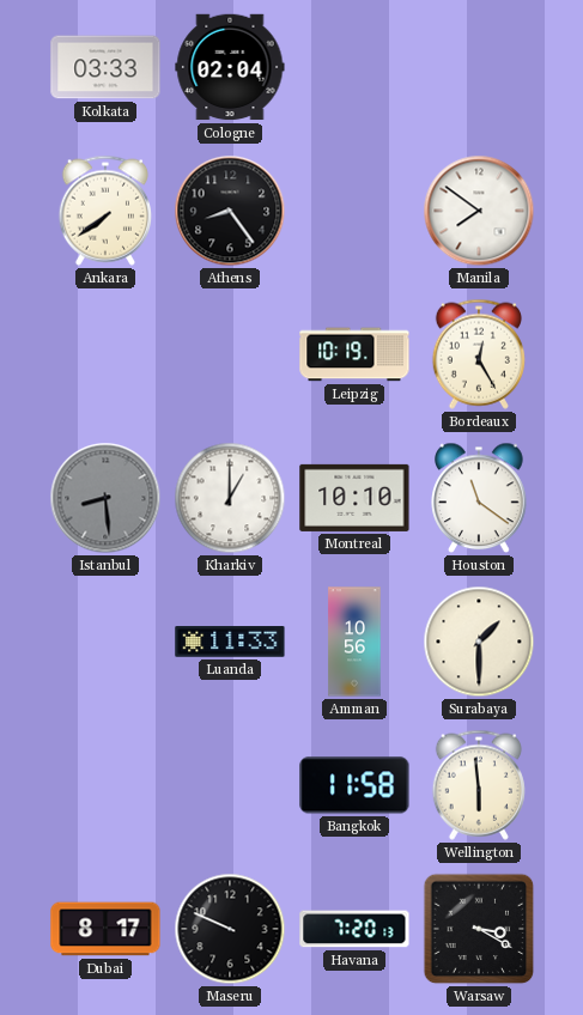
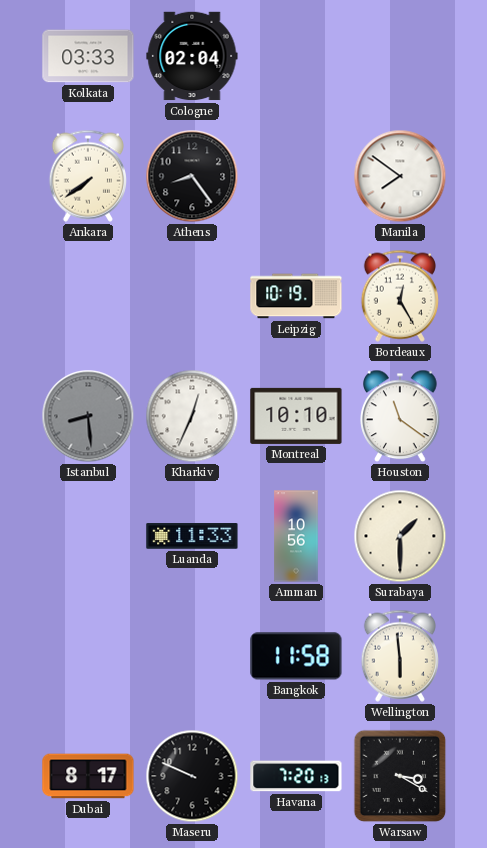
Kharkiv: 1:00 -> 12:34 (192, 416)
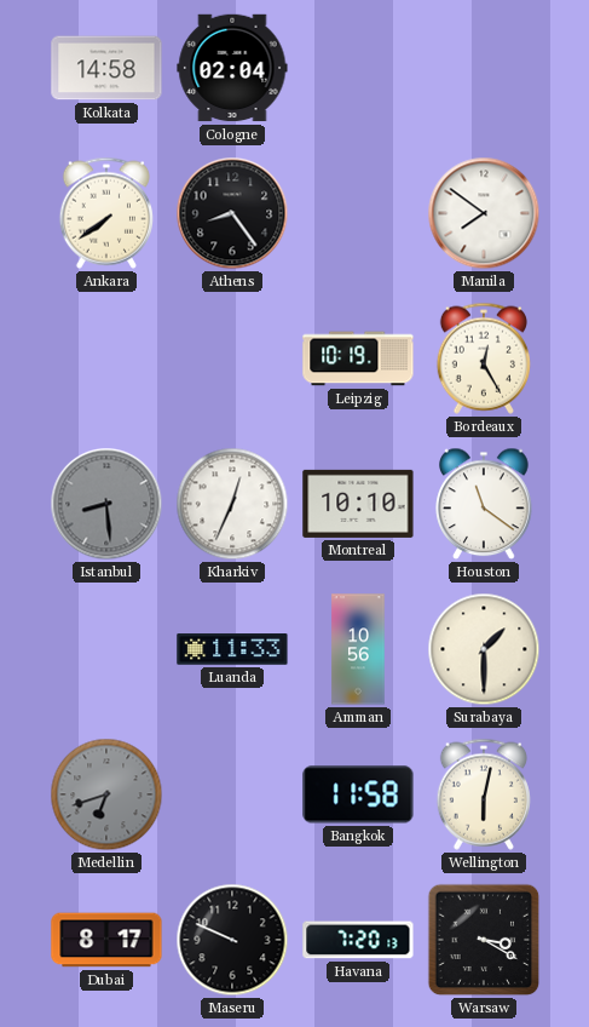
Kolkata: 03:33 -> 14:58 (106, 68)
Medellin: none -> 6:42 (106, 794)
Wellington: 5:59 -> 6:02 (484, 794)
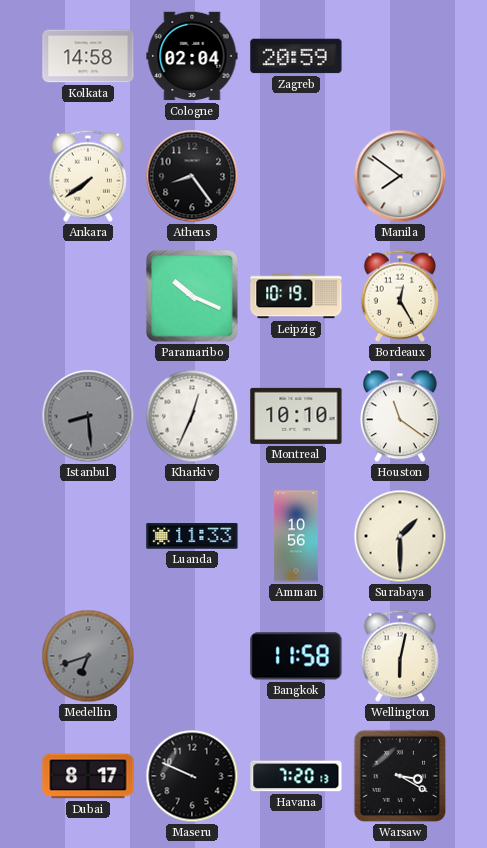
Zagreb: none -> 20:59 (296, 56)
Paramaribo: none -> 10:19 (193, 297)
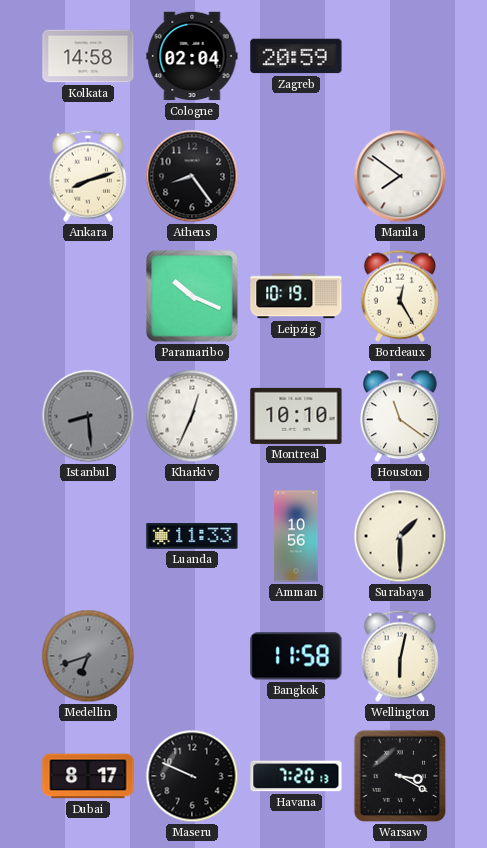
Ankara: 7:39 -> 8:12 (88, 176)
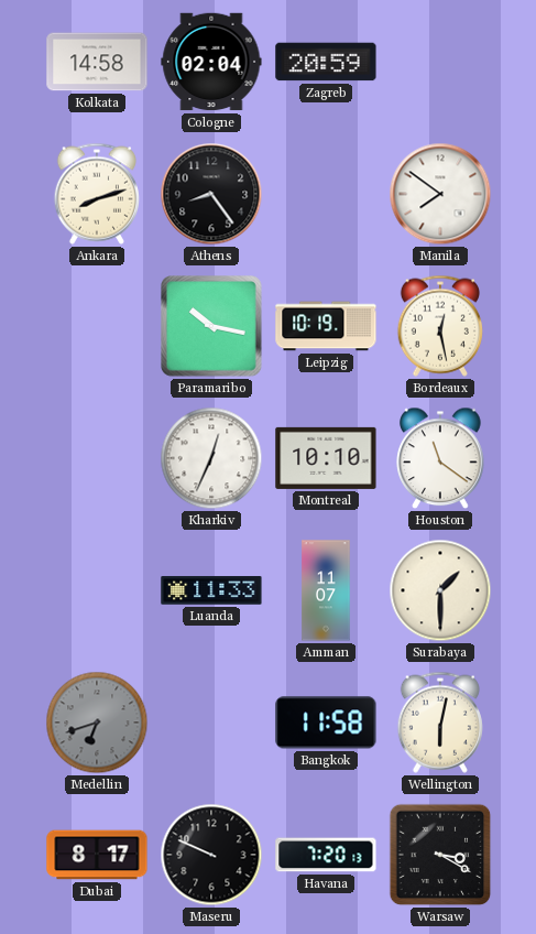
Paramaribo: 10:19 -> 10:17 (212, 327)
Bordeaux: 12:25 -> 12:28 (440, 326)
Istanbul: 8:29 -> none (88, 416)
Amman: 10:56 -> 11:07 (326, 590)
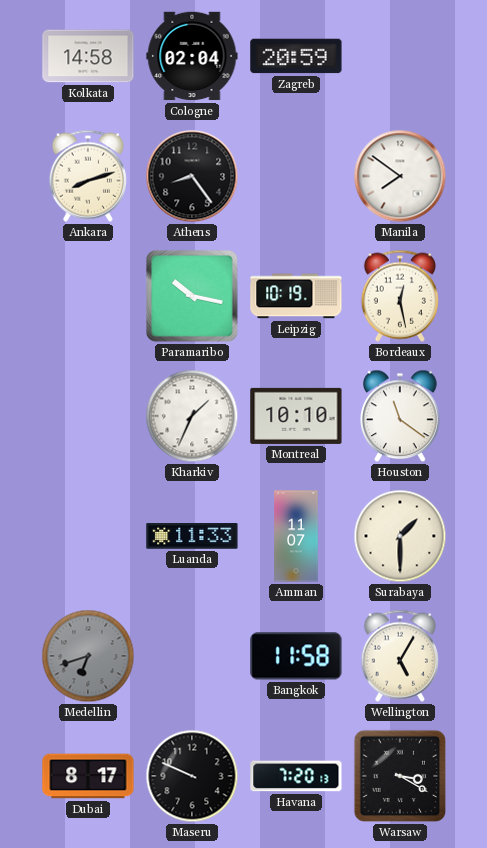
Kharkiv: 12:34 -> 1:34 (192, 416)
Wellington: 6:02 -> 5:05 (400, 656)
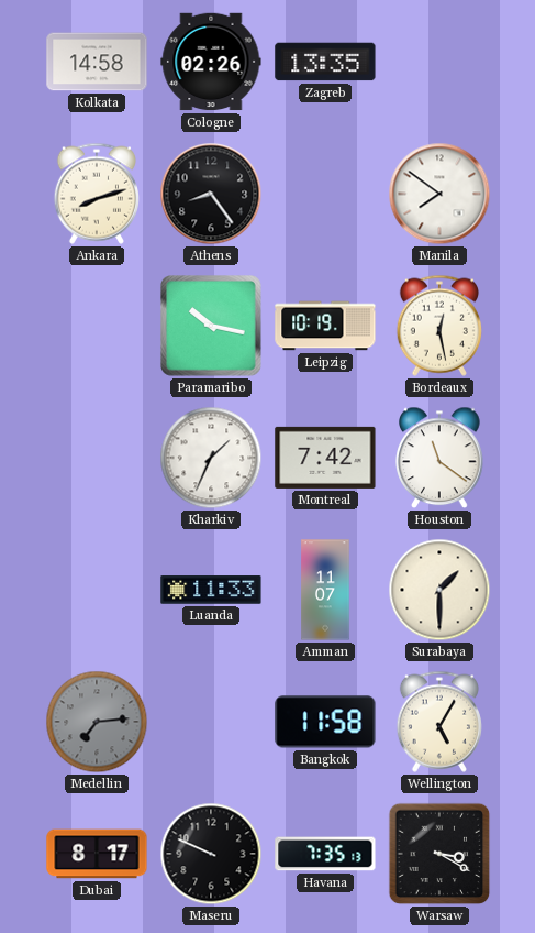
Cologne: 02:04 -> 02:26 (211, 62)
Zagreb: 20:59 -> 13:35 (325, 62)
Montreal: 10:10 -> 7:42 (325, 458)
Medellin: 6:42 -> 7:14 (97, 722)
Havana: 7:20 -> 7:35 (325, 854)
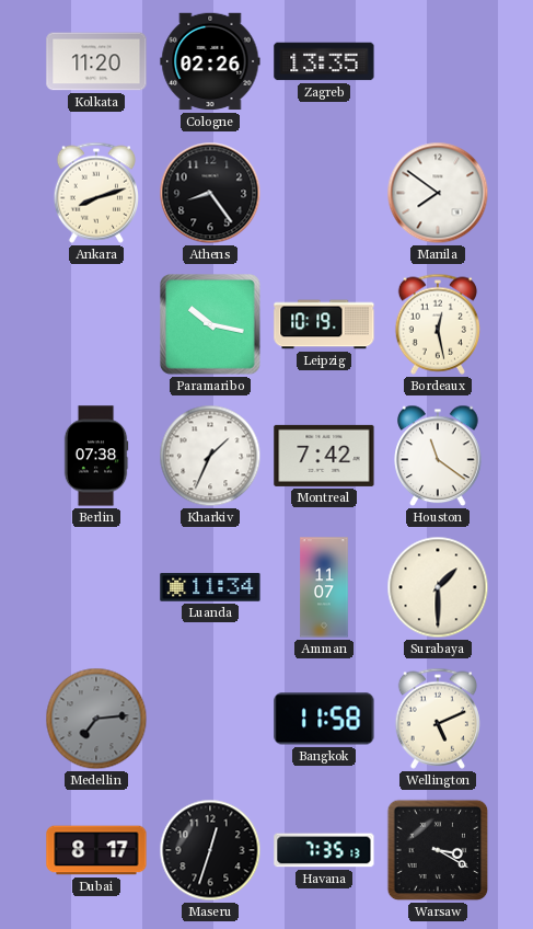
Kolkata: 14:58 -> 11:20 (96, 61)
Berlin: none -> 07:38 (96, 456)
Luanda: 11:33 -> 11:34 (210, 587)
Wellington: 5:05 -> 5:11 (438, 719)
Maseru: 9:49 -> 12:33 (210, 850)
